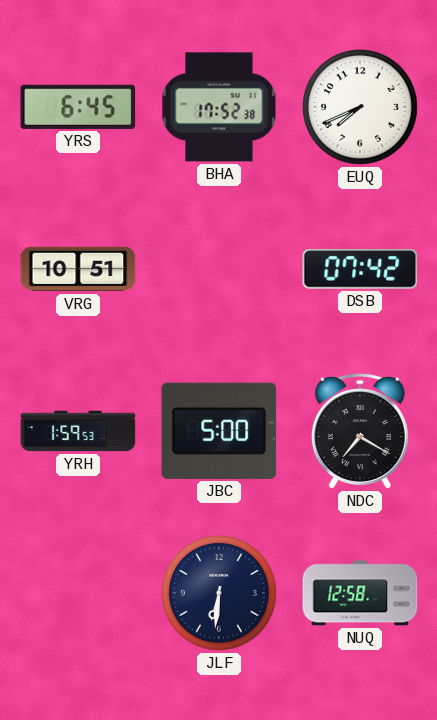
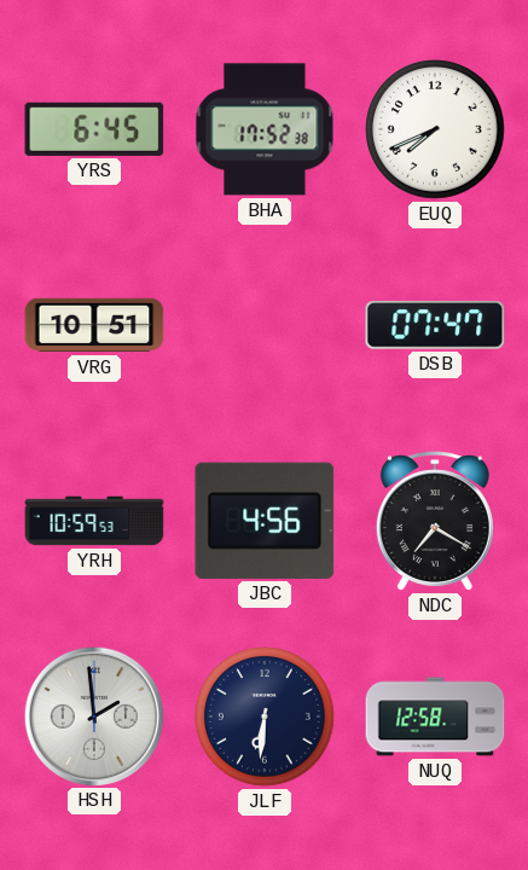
DSB: 07:42 -> 07:47 (435, 325)
YRH: 1:59 -> 10:59 (94, 521)
JBC: 5:00 -> 4:56 (265, 521)
HSH: none -> 1:59 (93, 715)
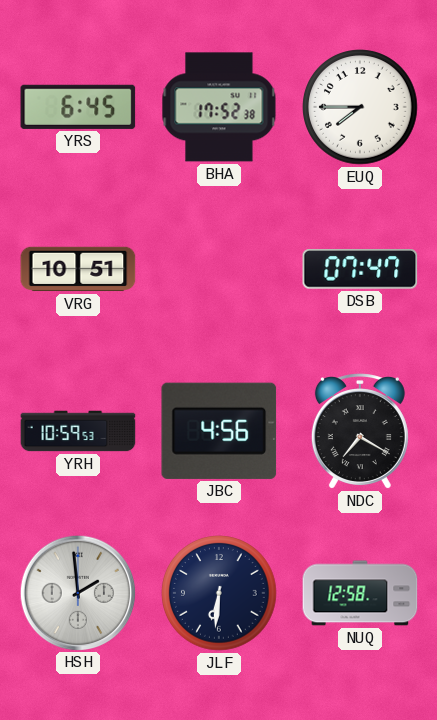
EUQ: 7:41 -> 7:45 (360, 107)
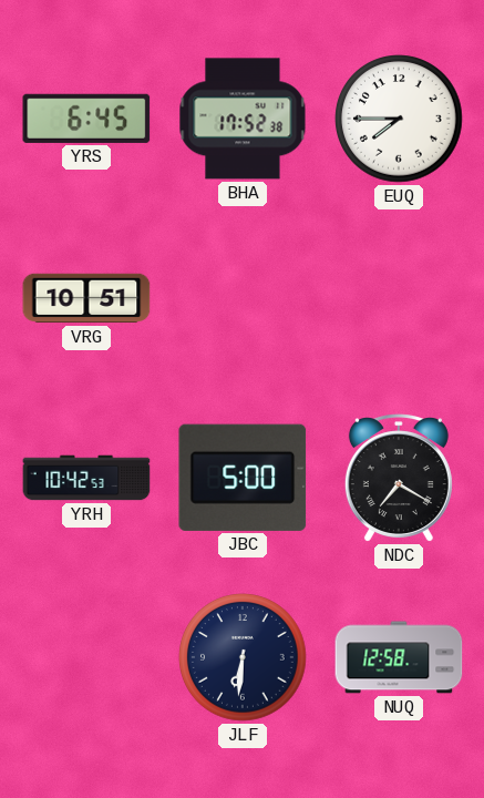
DSB: 07:47 -> none (360, 269)
YRH: 10:59 -> 10:42 (86, 478)
JBC: 4:56 -> 5:00 (243, 478)
HSH: 1:59 -> none (77, 592)
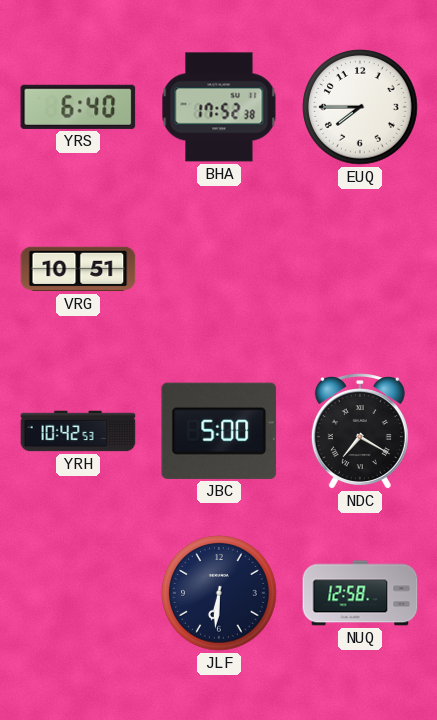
YRS: 6:45 -> 6:40 (78, 107)
